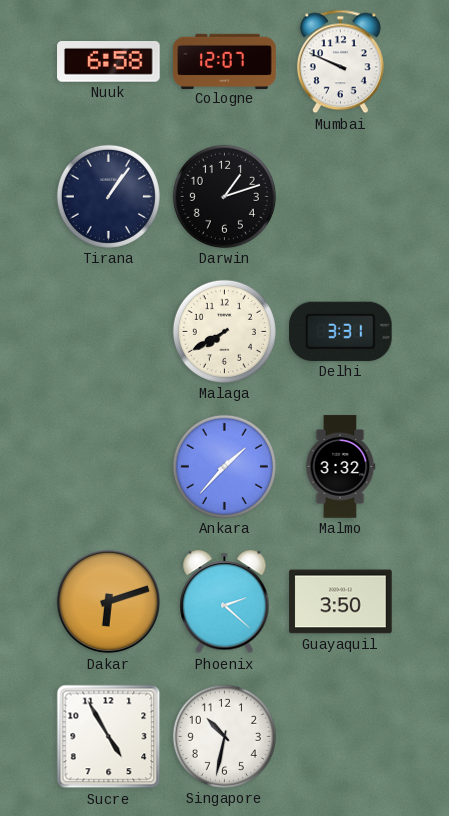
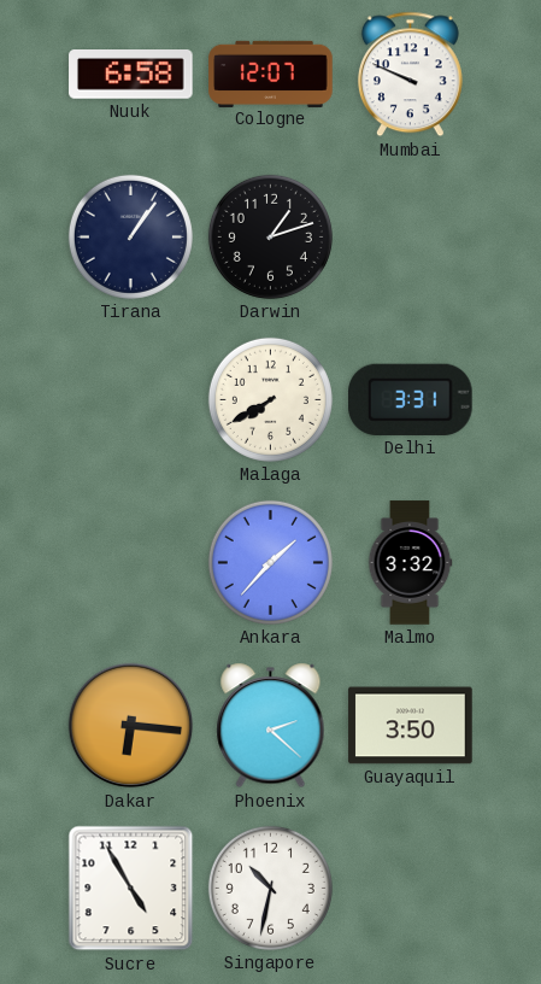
Dakar: 6:12 -> 6:16 (131, 726)
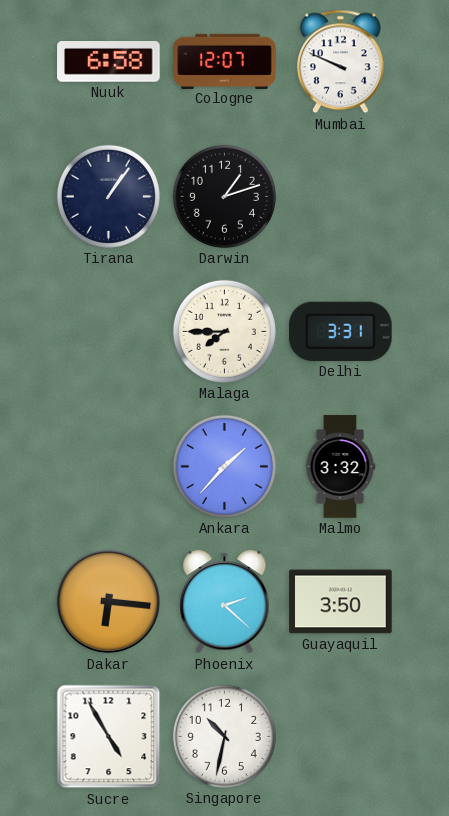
Malaga: 7:40 -> 7:45 (224, 331)
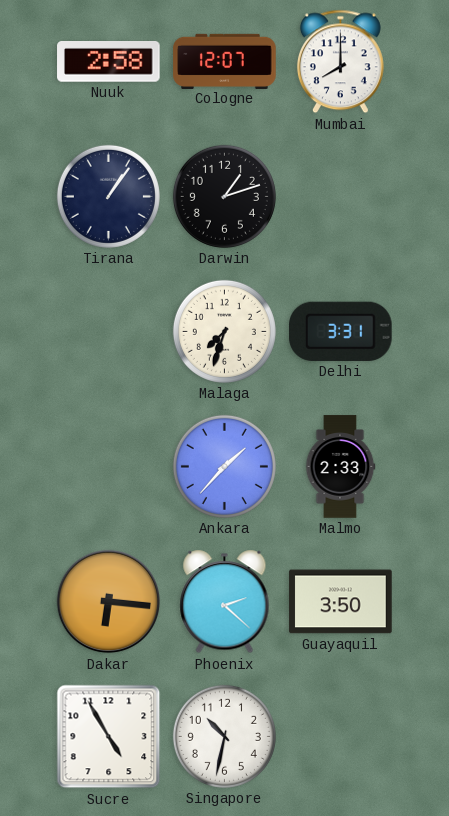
Nuuk: 6:58 -> 2:58 (109, 62)
Mumbai: 9:49 -> 8:00 (340, 62)
Malaga: 7:45 -> 7:33 (224, 331)
Malmo: 3:32 -> 2:33 (340, 467)
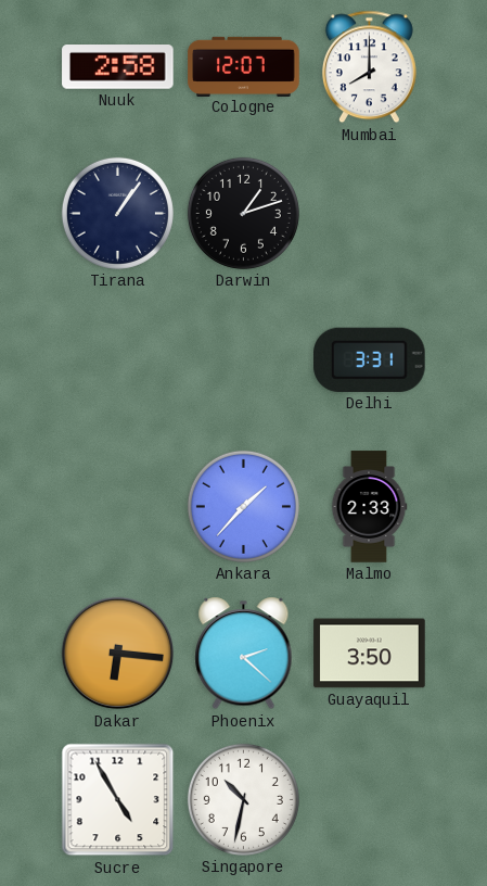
Malaga: 7:33 -> none (224, 331)
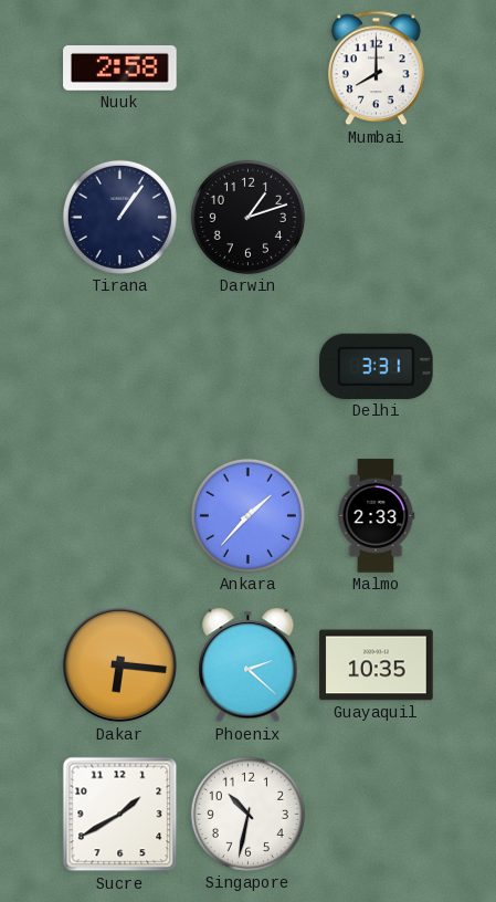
Cologne: 12:07 -> none (244, 66)
Guayaquil: 3:50 -> 10:35 (377, 665)
Sucre: 4:55 -> 1:40 (120, 815)
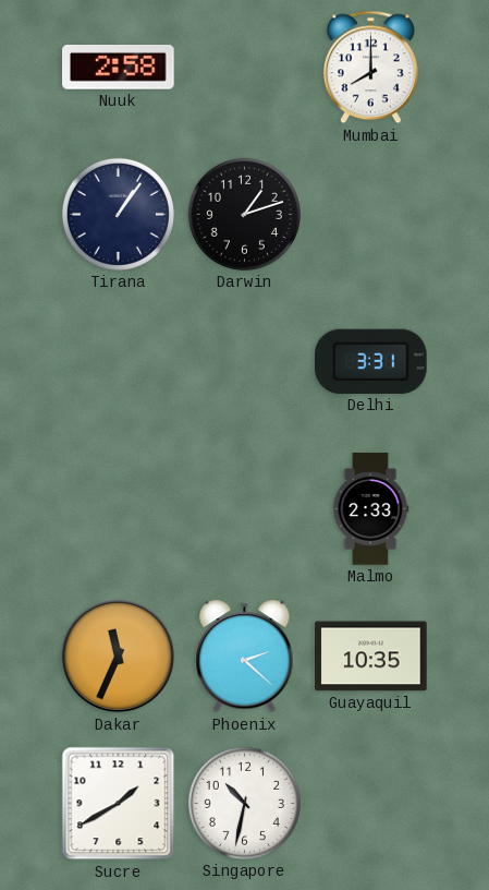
Ankara: 1:37 -> none (247, 515)
Dakar: 6:16 -> 11:34 (119, 657)
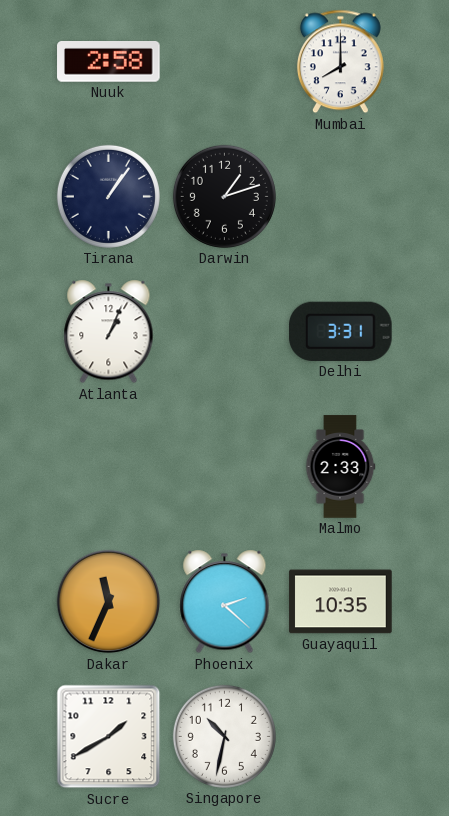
Atlanta: none -> 1:04 (109, 332)
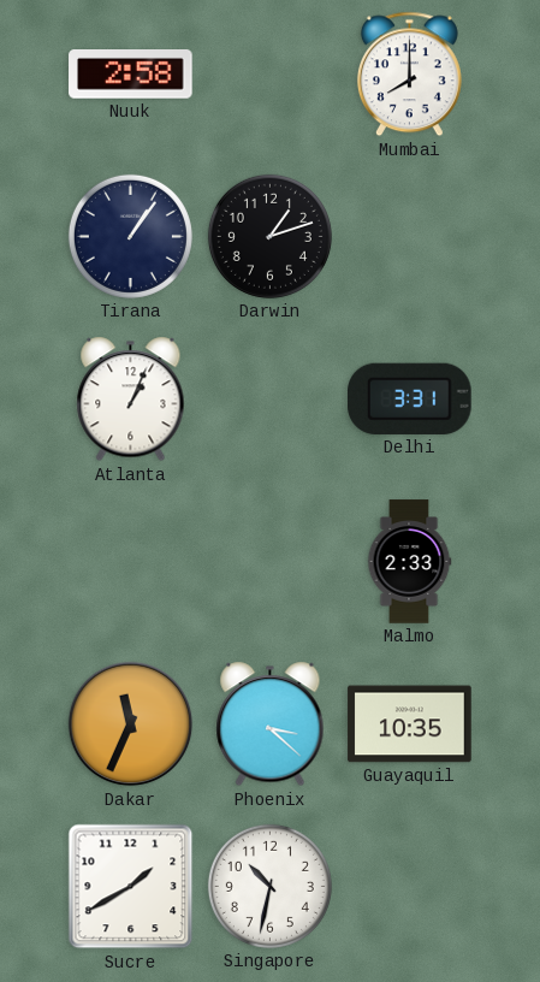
Phoenix: 2:22 -> 3:22 (271, 724)
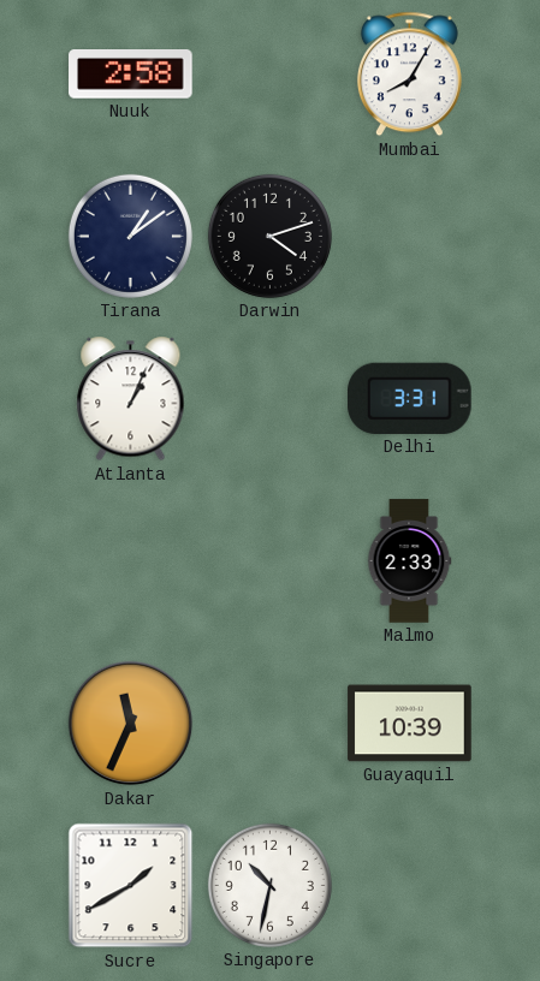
Mumbai: 8:00 -> 8:05 (409, 75)
Tirana: 1:06 -> 1:09 (130, 236)
Darwin: 1:12 -> 4:12 (269, 236)
Phoenix: 3:22 -> none (271, 724)
Guayaquil: 10:35 -> 10:39 (410, 724)
